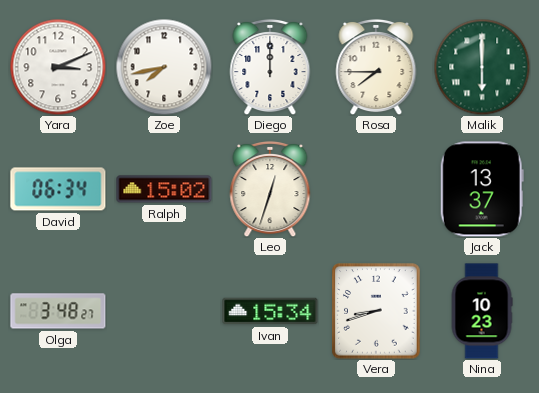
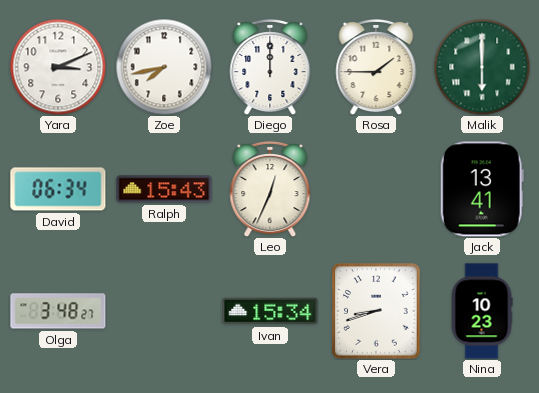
Rosa: 7:45 -> 1:45 (376, 67)
Ralph: 15:02 -> 15:43 (164, 189)
Leo: 12:33 -> 12:34 (270, 189)
Jack: 13:37 -> 13:41 (482, 189)
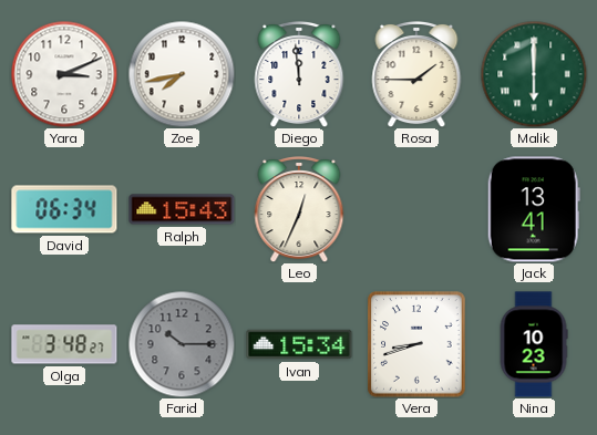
Diego: 12:00 -> 11:59 (299, 74)
Farid: none -> 10:15 (182, 344)
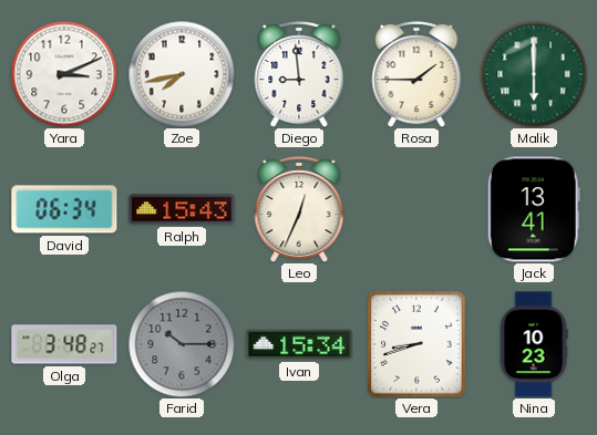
Diego: 11:59 -> 8:59 (299, 74)
